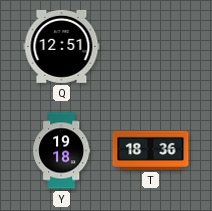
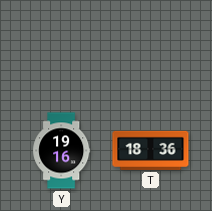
Q: 12:51 -> none (62, 46)
Y: 19:18 -> 19:16 (62, 151)
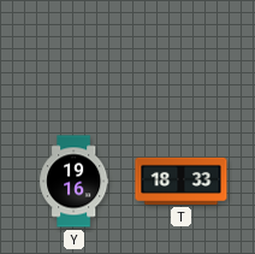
T: 18:36 -> 18:33 (182, 181)
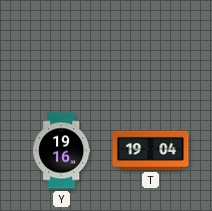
T: 18:33 -> 19:04 (151, 150)
